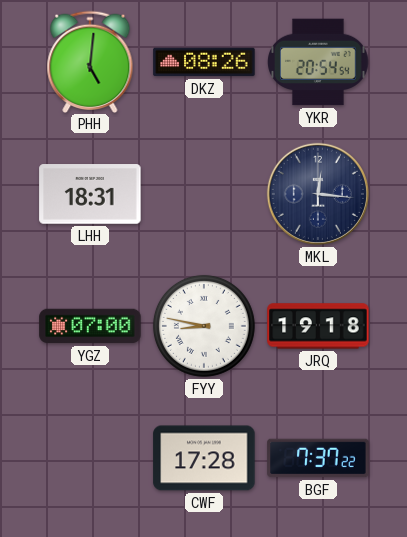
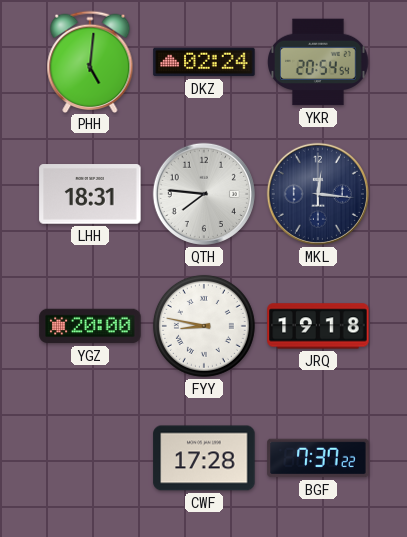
DKZ: 08:26 -> 02:24 (204, 62)
QTH: none -> 7:46 (204, 194)
YGZ: 07:00 -> 20:00 (90, 326)
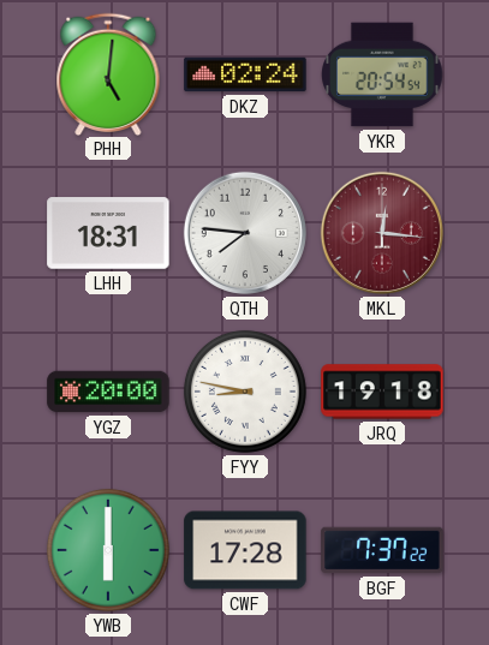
MKL dial: navy -> burgundy (382, 233)
YWB: none -> 6:00 (108, 550)
